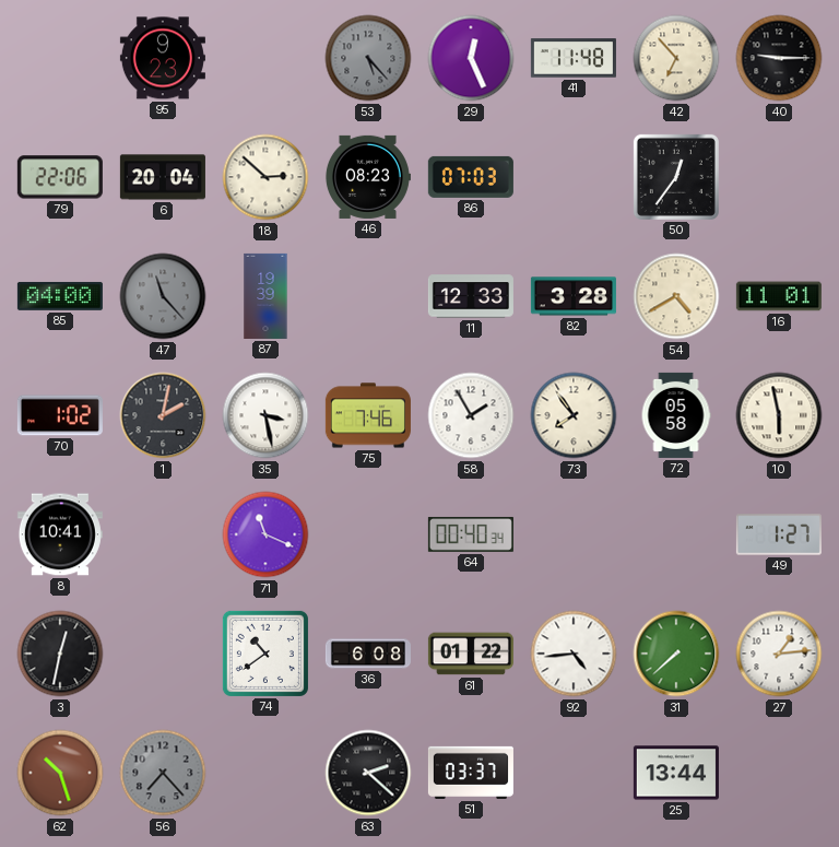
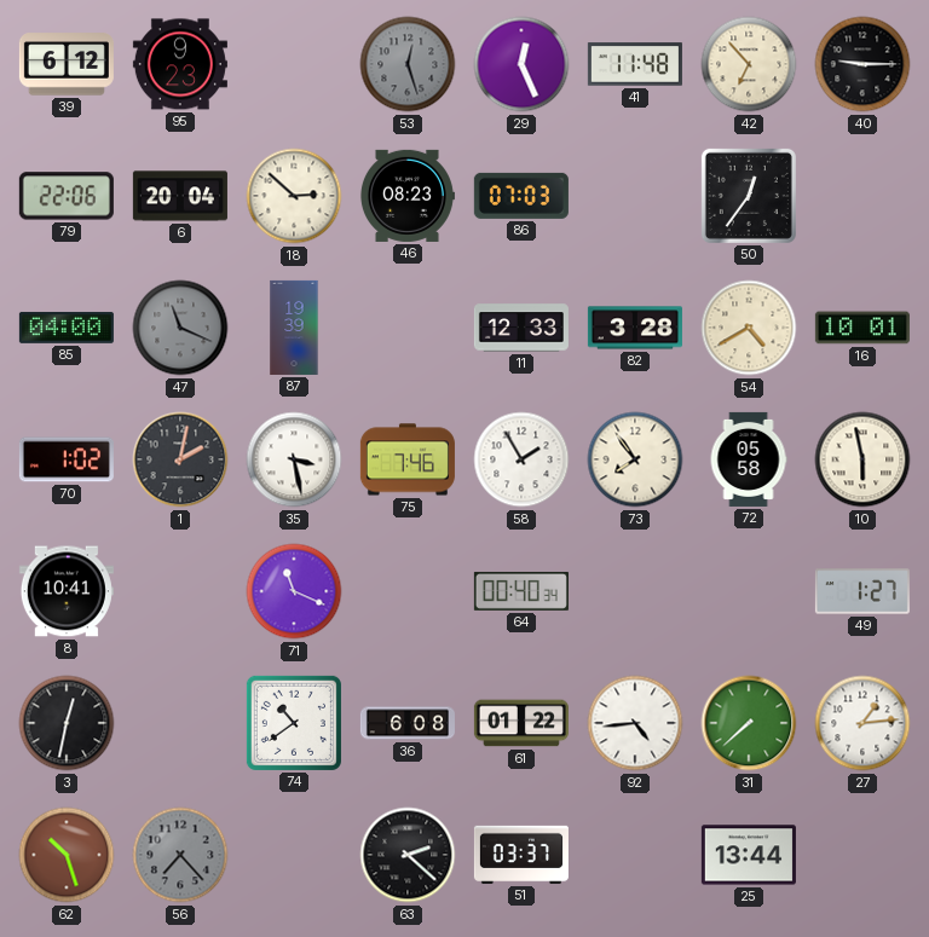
39: none -> 6:12 (67, 64)
53: 5:23 -> 12:27 (408, 64)
47: 11:23 -> 11:19 (180, 328)
16: 11:01 -> 10:01 (862, 328)
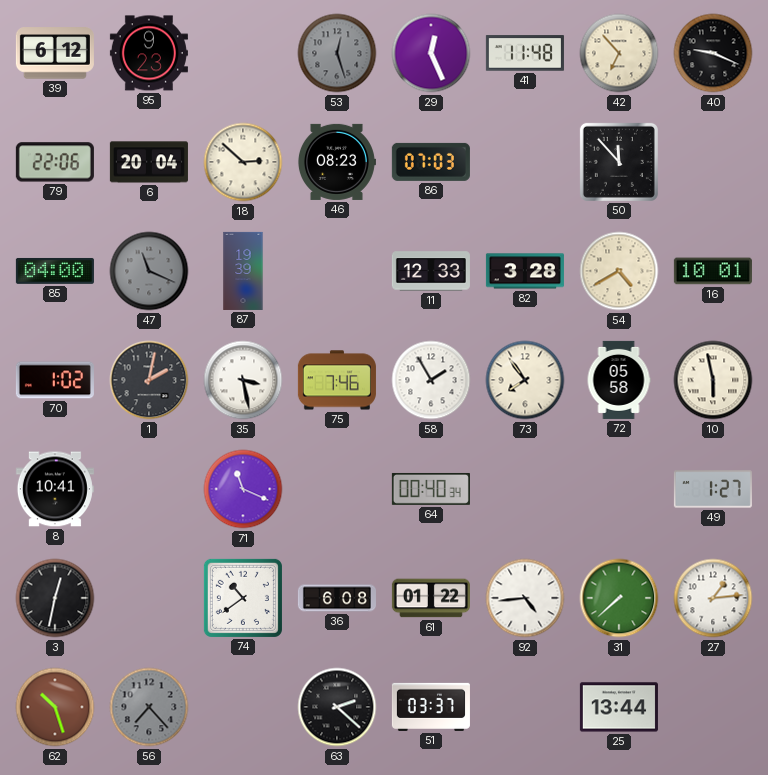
40: 9:15 -> 9:19 (713, 53)
50: 12:36 -> 11:53 (619, 162)
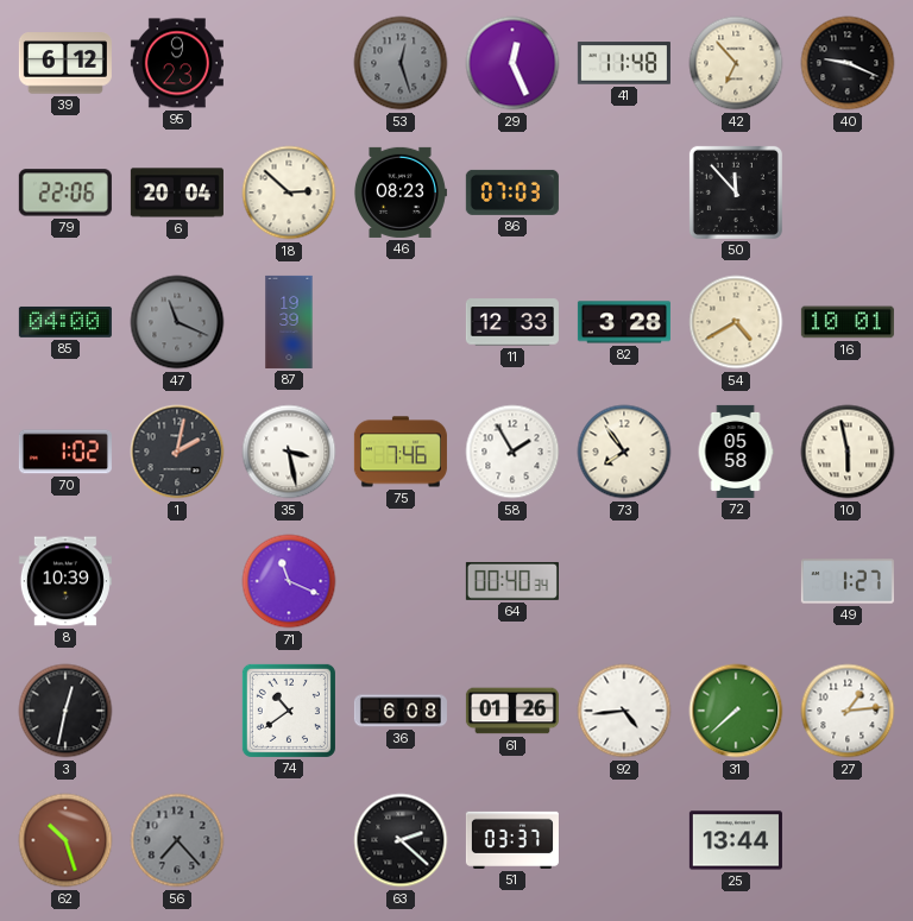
8: 10:41 -> 10:39 (65, 581)
61: 01:22 -> 01:26 (512, 711)
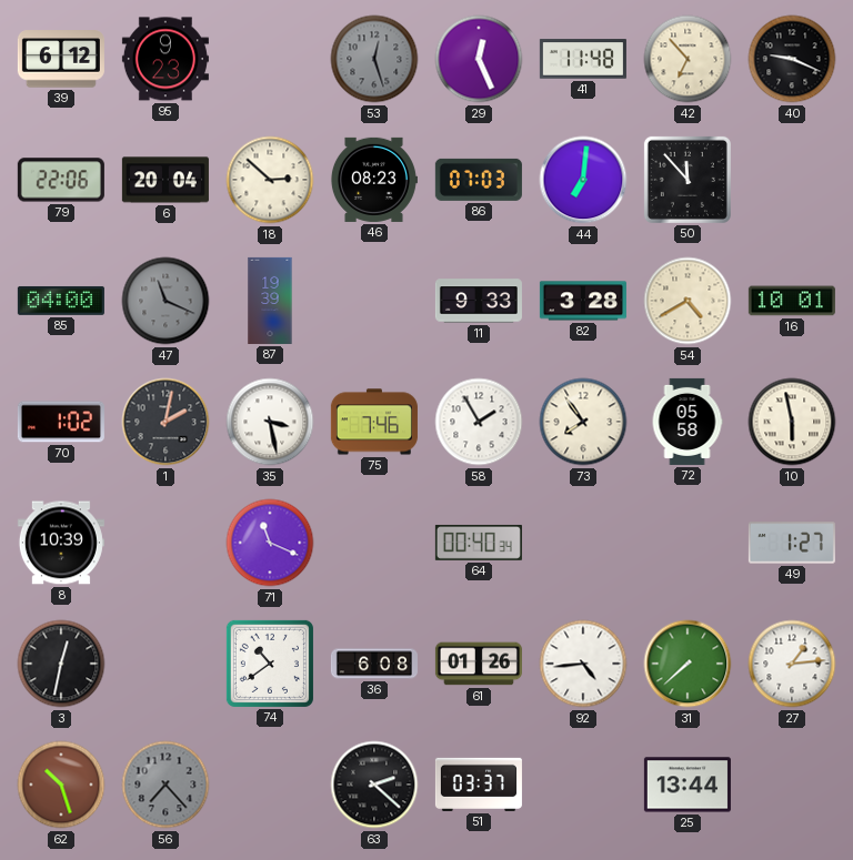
44: none -> 7:01 (583, 180)
11: 12:33 -> 9:33 (479, 301)
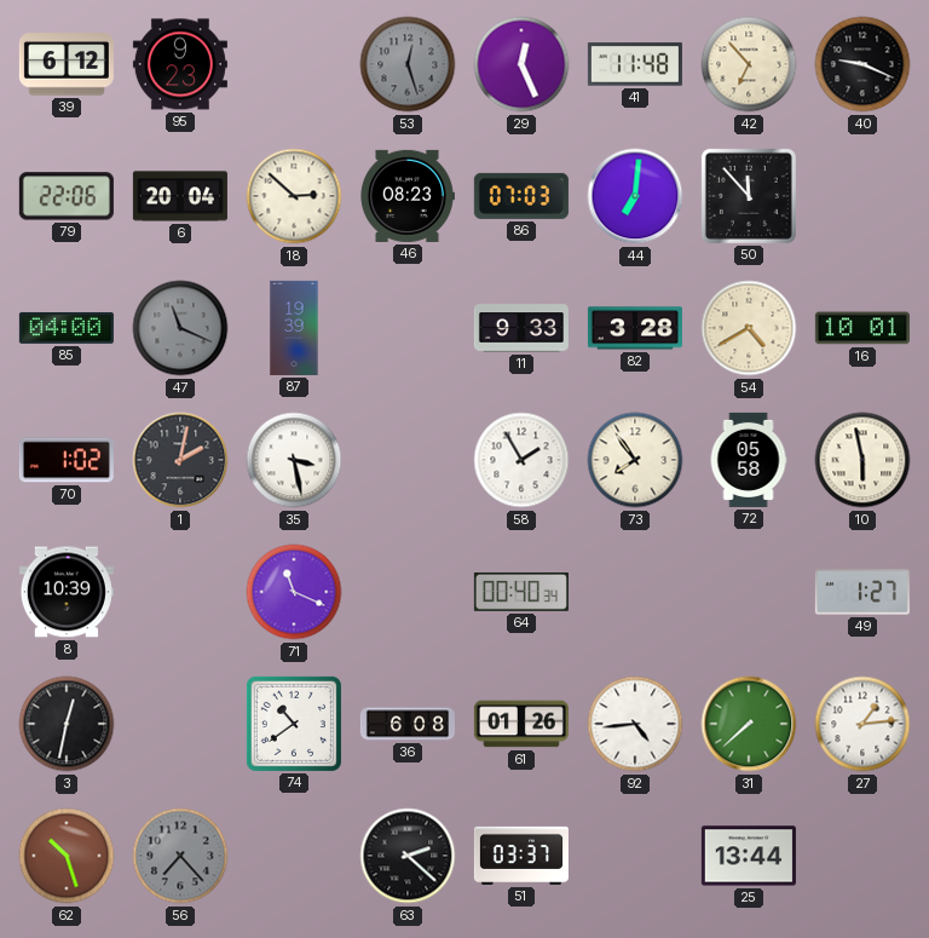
75: 7:46 -> none (374, 422)
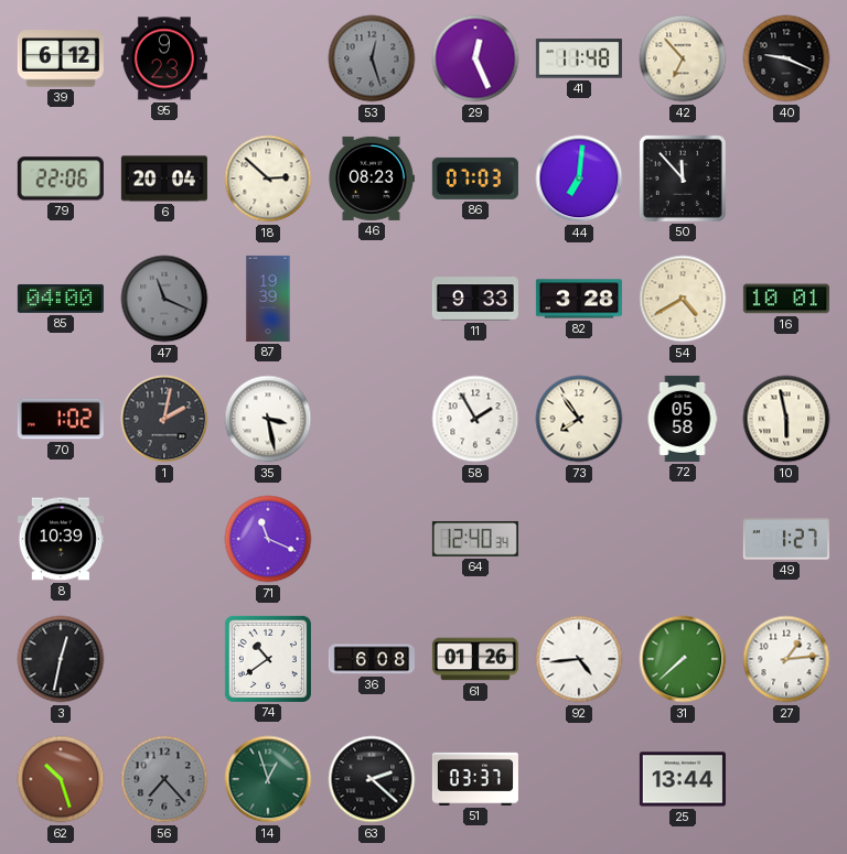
64: 00:40 -> 12:40 (475, 539)
14: none -> 12:57 (268, 779)
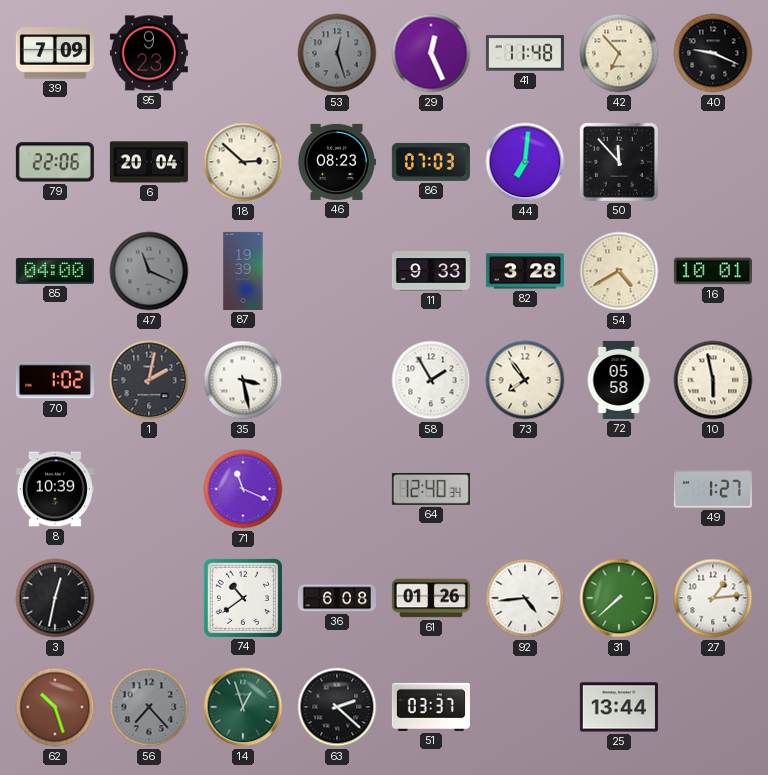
39: 6:12 -> 7:09 (55, 53)
